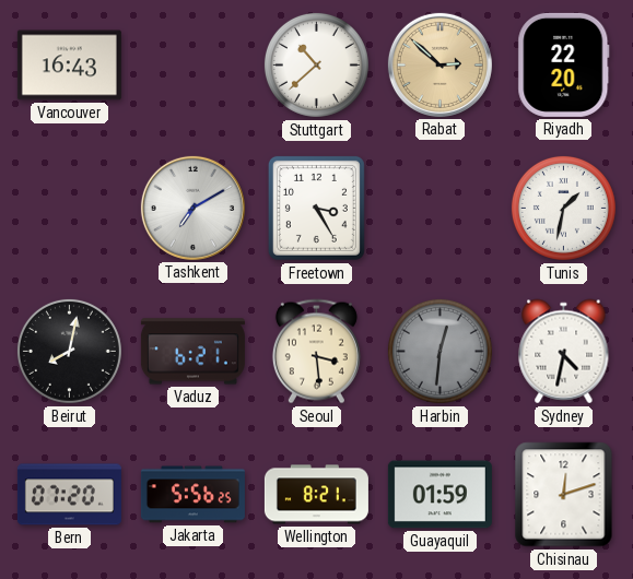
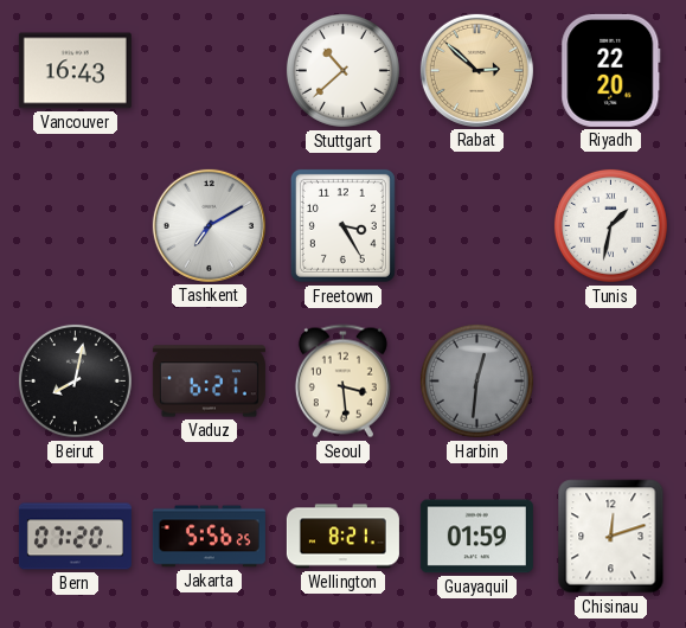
Sydney: 4:32 -> none (564, 352)
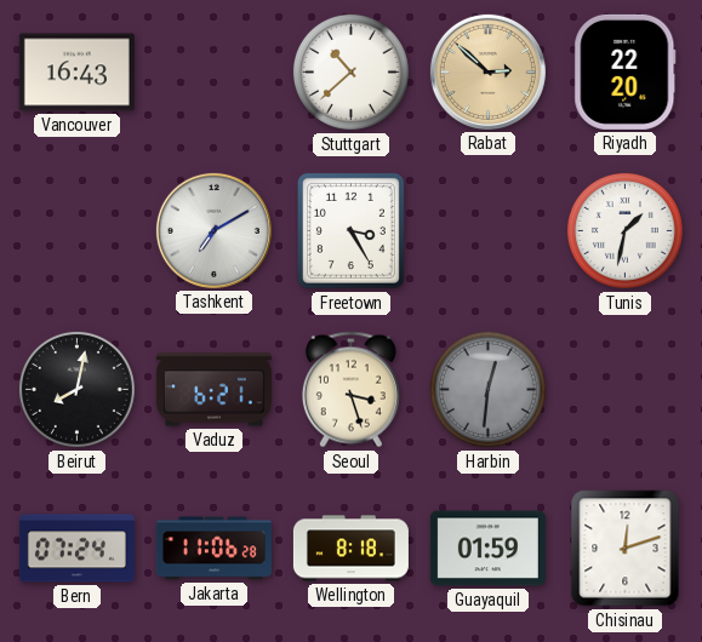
Seoul: 3:29 -> 3:27 (350, 390)
Bern: 07:20 -> 07:24 (76, 549)
Jakarta: 5:56 -> 11:06 (213, 549)
Wellington: 8:21 -> 8:18 (350, 549)
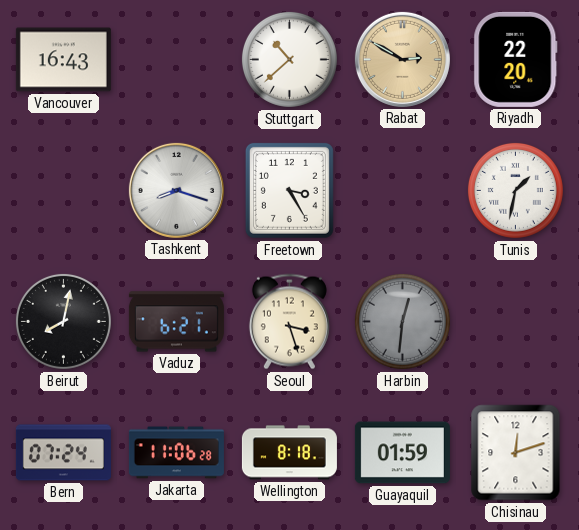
Rabat: 2:52 -> 2:50 (402, 59)
Tashkent: 7:10 -> 8:18 (176, 190)
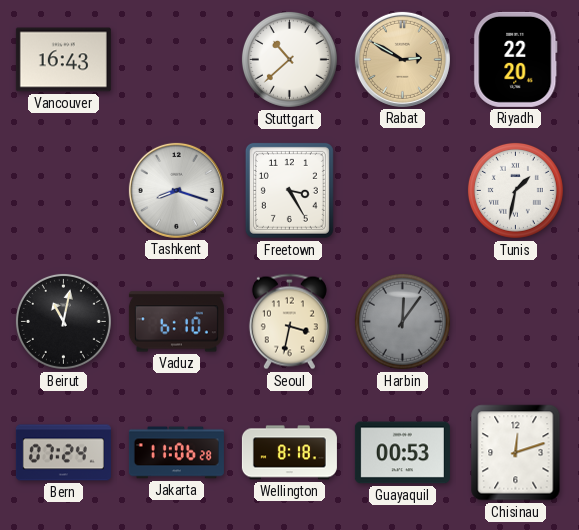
Beirut: 8:02 -> 11:02 (63, 321)
Vaduz: 6:21 -> 6:10 (176, 322)
Seoul: 3:27 -> 3:32 (289, 322)
Harbin: 12:31 -> 12:06 (402, 321)
Guayaquil: 01:59 -> 00:53 (402, 453)
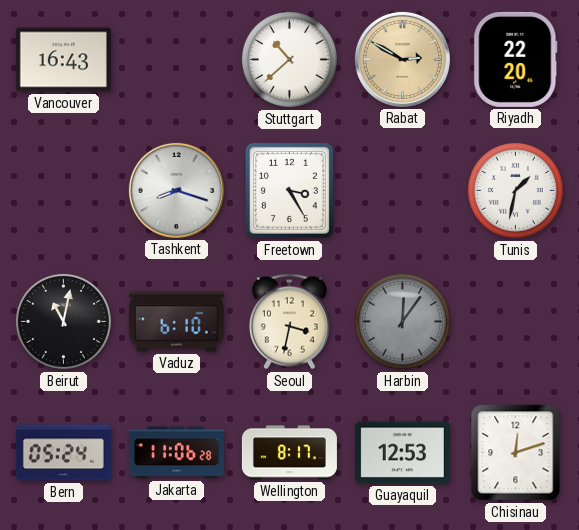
Bern: 07:24 -> 05:24 (63, 453)
Wellington: 8:18 -> 8:17 (289, 453)
Guayaquil: 00:53 -> 12:53 (402, 453)
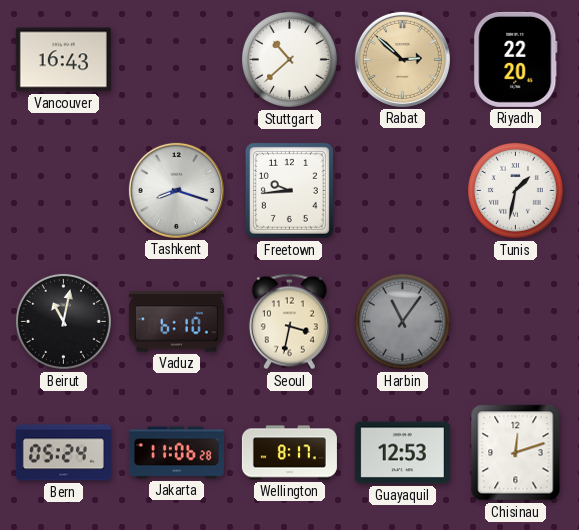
Rabat: 2:50 -> 2:52 (402, 59)
Freetown: 3:25 -> 9:44 (289, 190)
Harbin: 12:06 -> 11:06 (402, 321)
